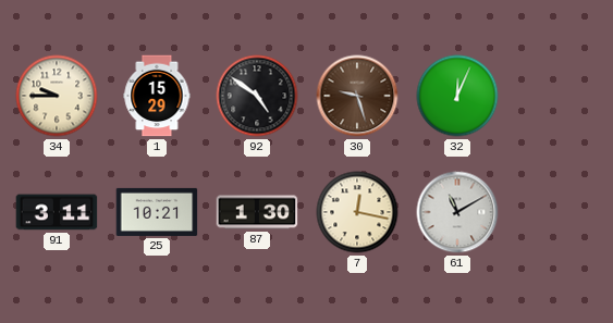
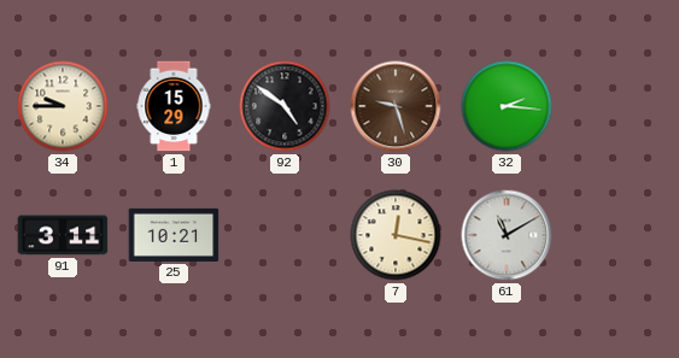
32: 12:04 -> 2:16 (507, 106)
87: 1:30 -> none (257, 212)
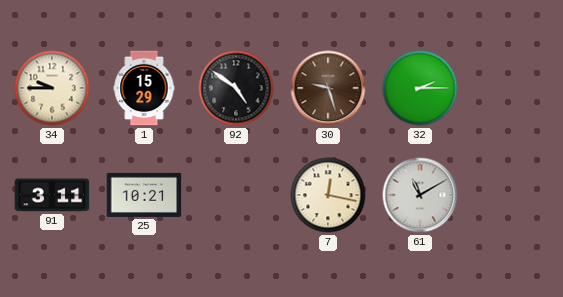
32: 2:16 -> 2:15 (420, 88)
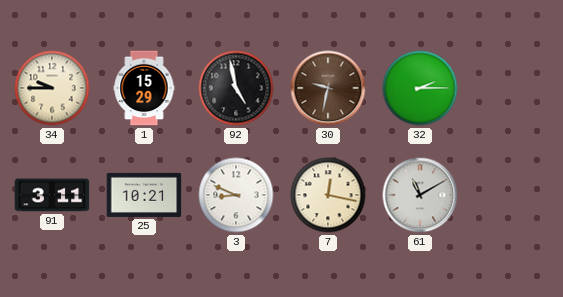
92: 4:51 -> 4:58 (236, 88)
30: 9:27 -> 9:32 (328, 88)
3: none -> 8:49 (236, 195)
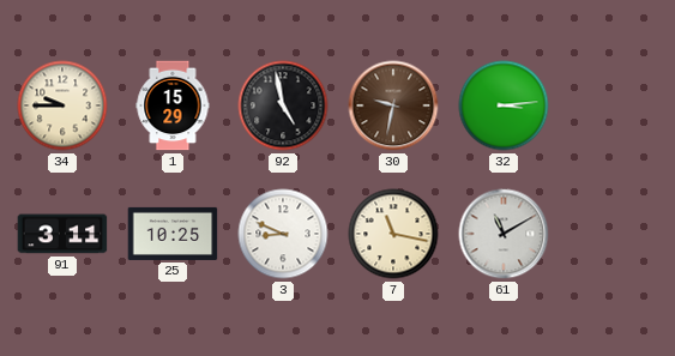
32: 2:15 -> 3:14 (504, 105)
25: 10:21 -> 10:25 (173, 234)
7: 12:17 -> 11:17 (393, 234)
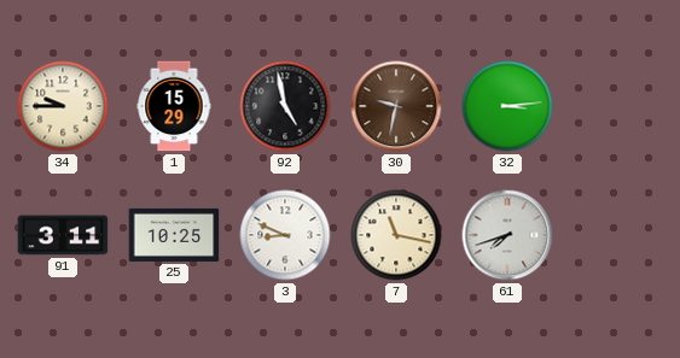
61: 11:10 -> 7:42 (507, 235)
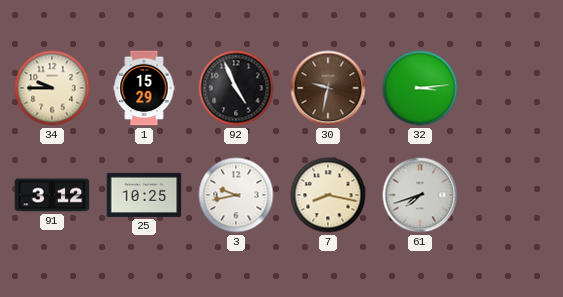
92: 4:58 -> 4:56 (236, 88)
91: 3:11 -> 3:12 (52, 195)
3: 8:49 -> 9:43 (236, 195)
7: 11:17 -> 8:17 (328, 195)
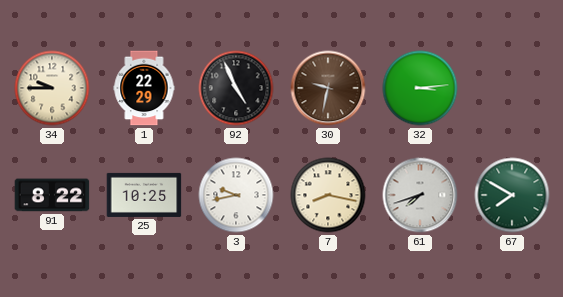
1: 15:29 -> 22:29 (144, 88)
91: 3:12 -> 8:22 (52, 195)
67: none -> 7:50 (512, 195)
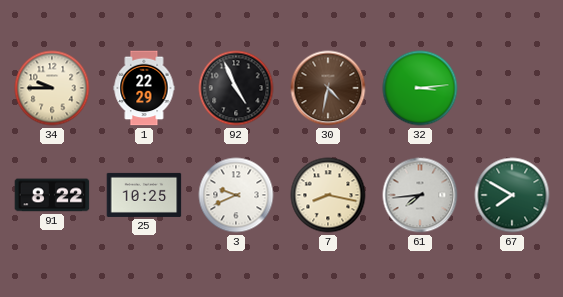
30: 9:32 -> 4:32 (328, 88)
3: 9:43 -> 9:41 (236, 195)
61: 7:42 -> 7:44 (420, 195)
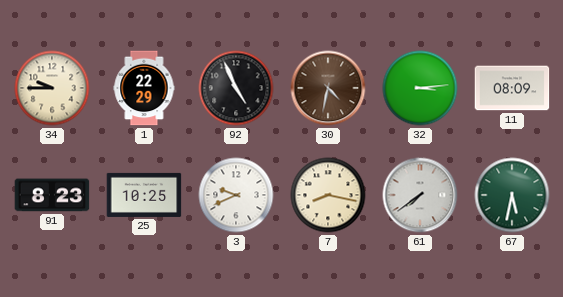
11: none -> 08:09 (512, 88)
91: 8:22 -> 8:23 (52, 195)
61: 7:44 -> 7:39 (420, 195)
67: 7:50 -> 5:32 (512, 195)
